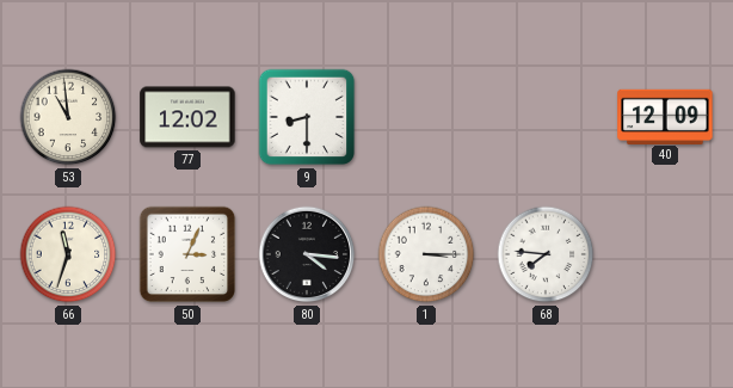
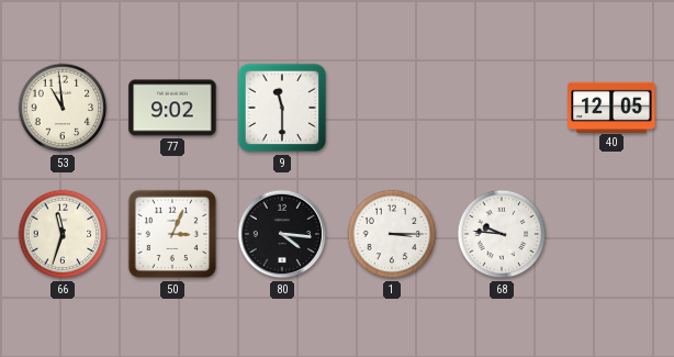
77: 12:02 -> 9:02 (172, 108)
9: 8:30 -> 11:30 (282, 108)
40: 12:09 -> 12:05 (611, 107)
68: 7:46 -> 9:46 (502, 234)
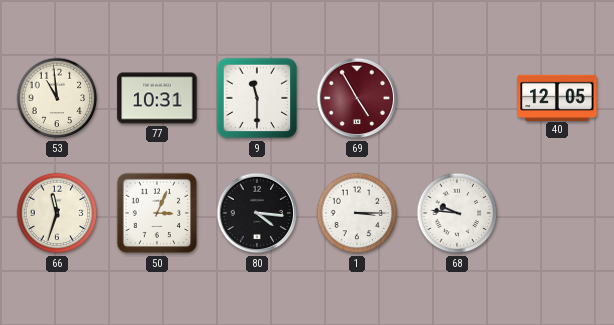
77: 9:02 -> 10:31 (157, 98)
69: none -> 4:55 (357, 98)
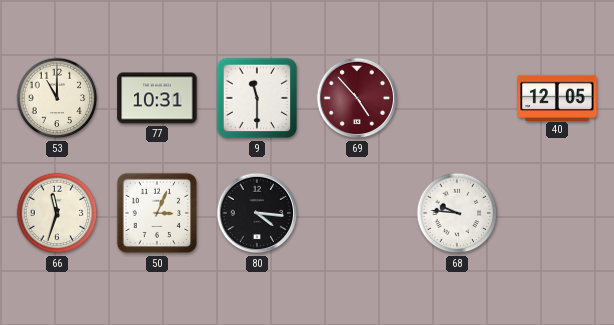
53: 10:59 -> 11:00 (57, 98)
69: 4:55 -> 4:53 (357, 98)
1: 3:15 -> none (357, 213)
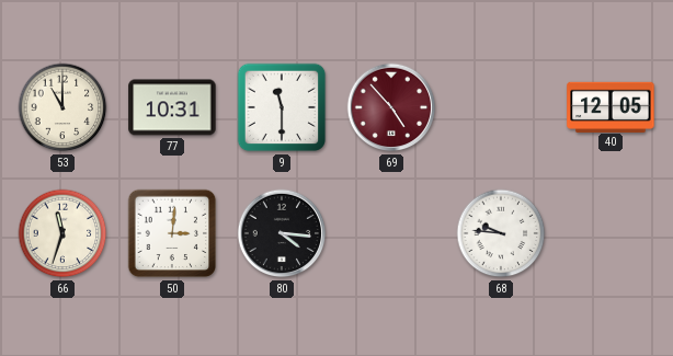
50: 3:04 -> 3:01 (172, 233)
